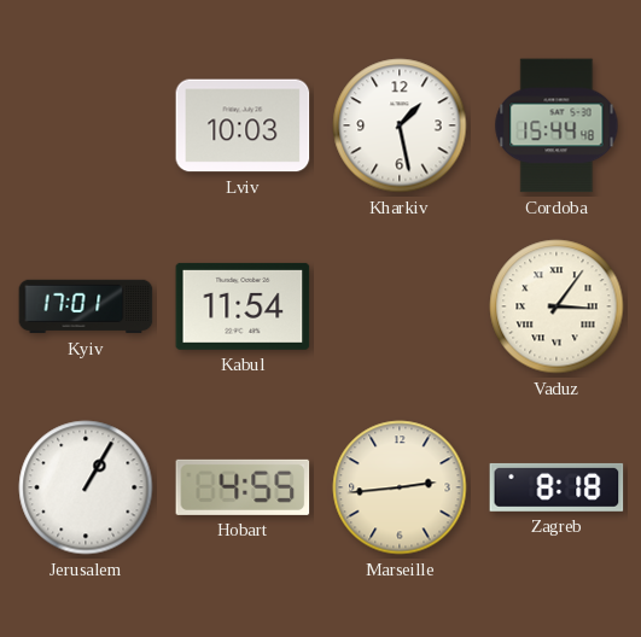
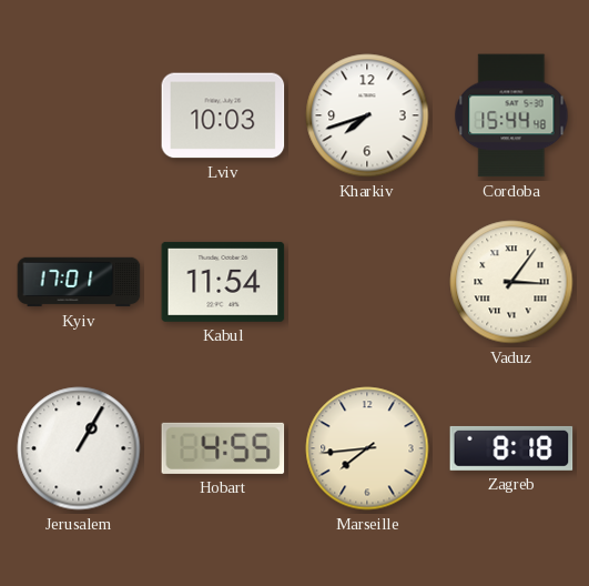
Kharkiv: 1:28 -> 7:42 (367, 115)
Marseille: 2:44 -> 7:44 (367, 448)
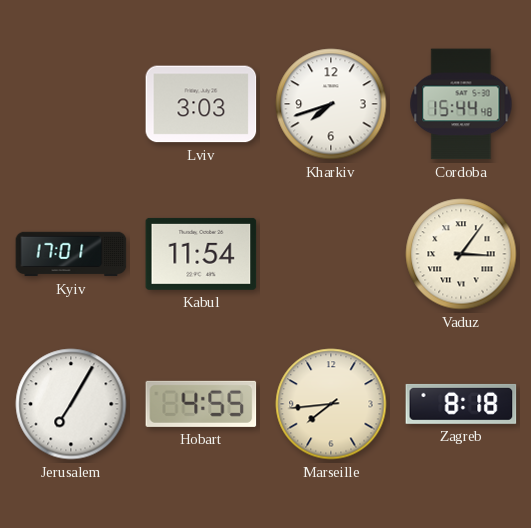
Lviv: 10:03 -> 3:03 (201, 104)
Jerusalem: 1:05 -> 7:05 (71, 404)
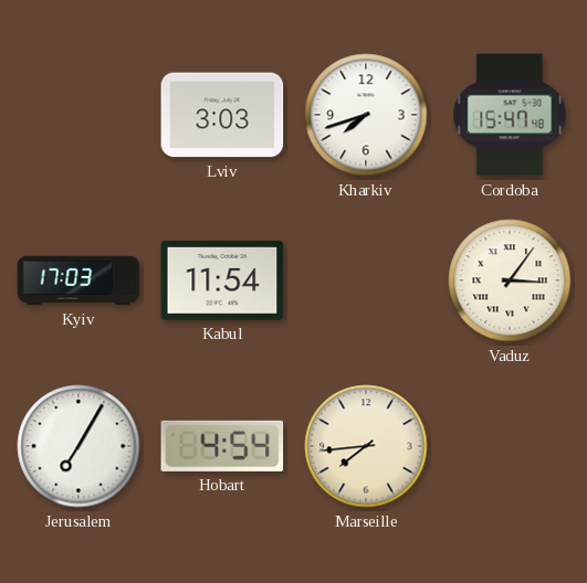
Cordoba: 15:44 -> 15:47 (510, 115)
Kyiv: 17:01 -> 17:03 (78, 280)
Hobart: 4:55 -> 4:54 (222, 446)
Zagreb: 8:18 -> none (461, 404)
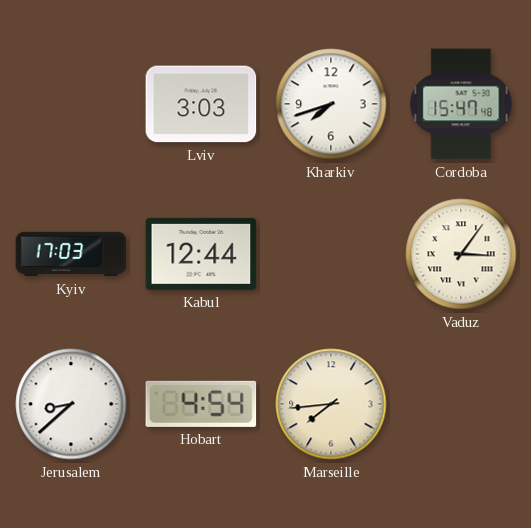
Kabul: 11:54 -> 12:44 (201, 254)
Jerusalem: 7:05 -> 8:38 (71, 404)
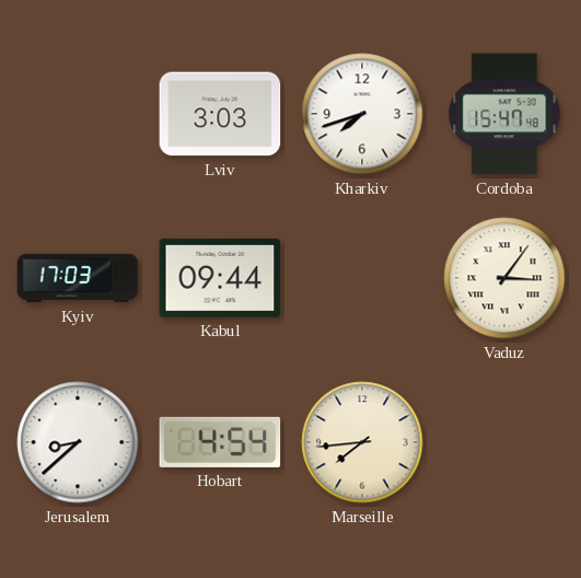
Kabul: 12:44 -> 09:44 (220, 278)
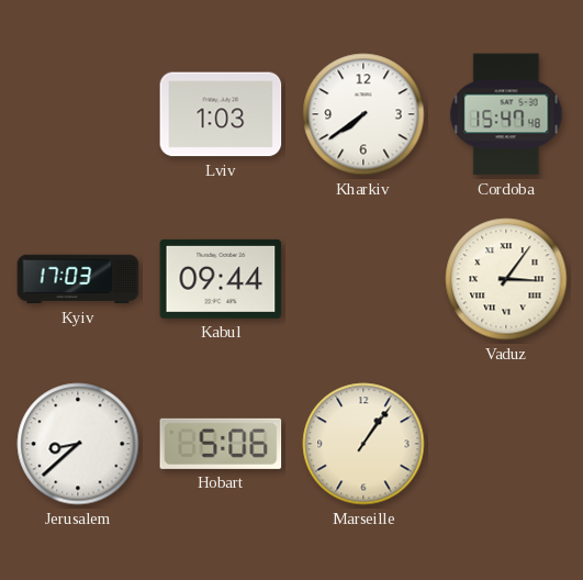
Lviv: 3:03 -> 1:03 (221, 114)
Kharkiv: 7:42 -> 7:39 (363, 114)
Hobart: 4:54 -> 5:06 (221, 444)
Marseille: 7:44 -> 1:06 (363, 444)
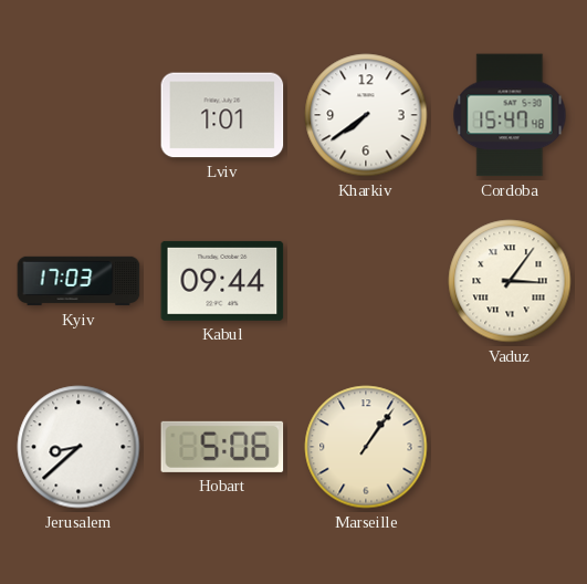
Lviv: 1:03 -> 1:01 (222, 115)
